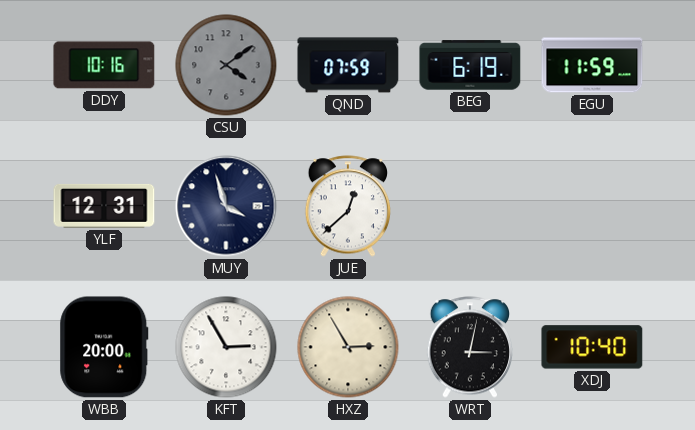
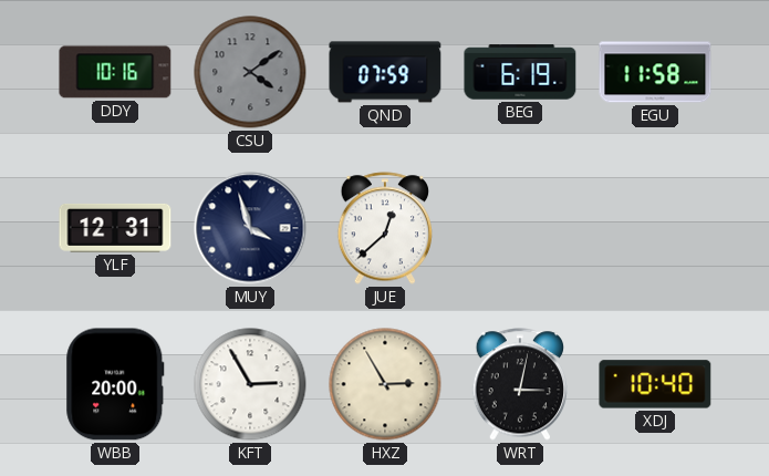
EGU: 11:59 -> 11:58 (655, 72)
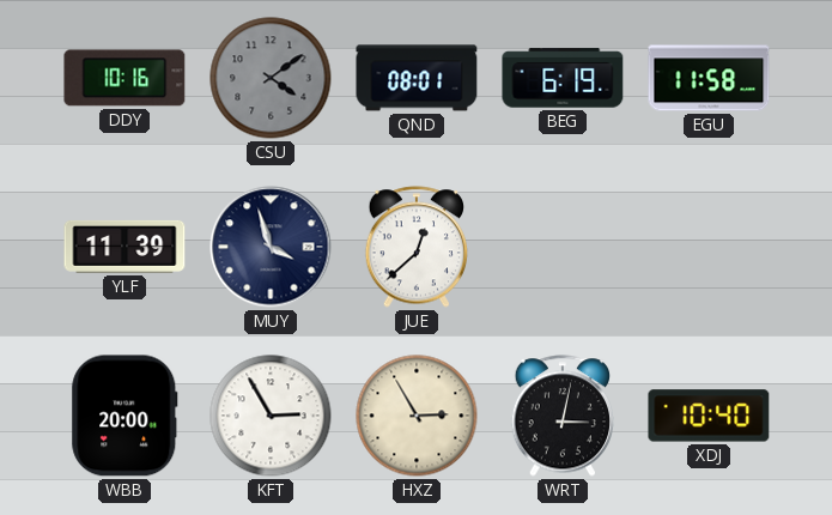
QND: 07:59 -> 08:01 (417, 78)
YLF: 12:31 -> 11:39 (125, 247)
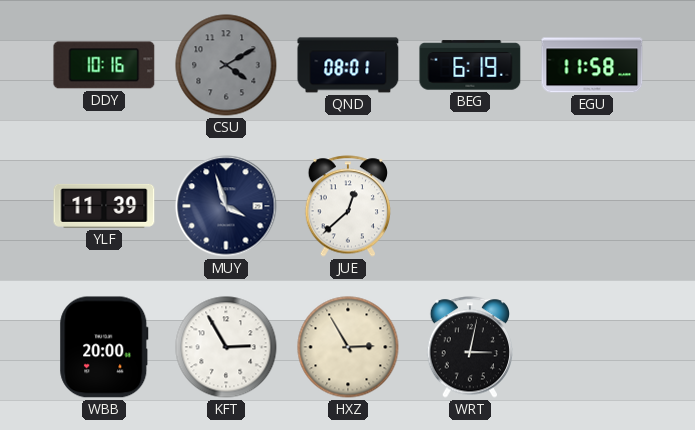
CSU: 4:09 -> 4:10 (226, 65)
XDJ: 10:40 -> none (709, 416)
